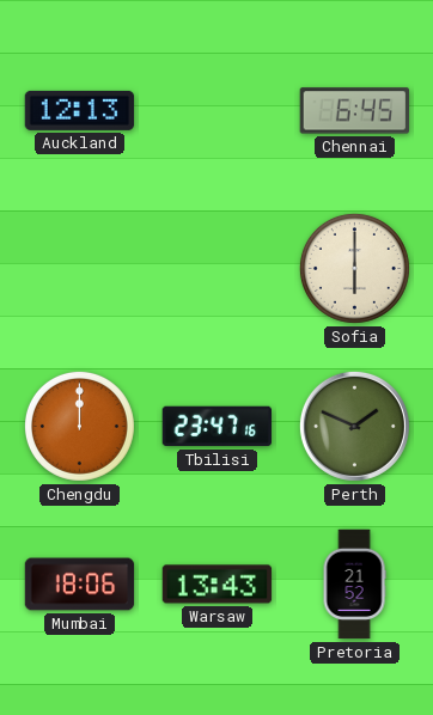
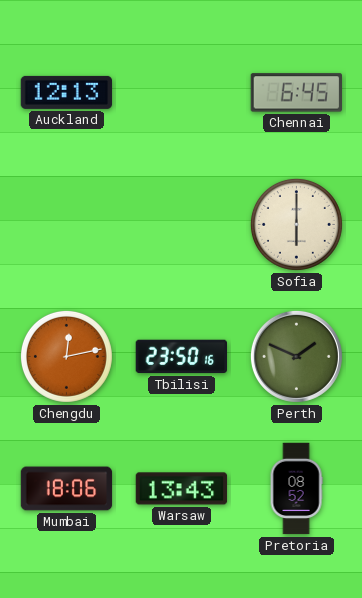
Chengdu: 12:00 -> 12:13 (66, 356)
Tbilisi: 23:47 -> 23:50 (181, 357)
Pretoria: 21:52 -> 08:52 (296, 489)
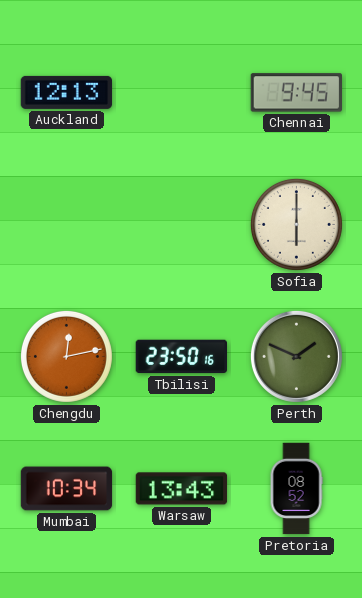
Chennai: 6:45 -> 9:45 (296, 93)
Mumbai: 18:06 -> 10:34 (67, 489)
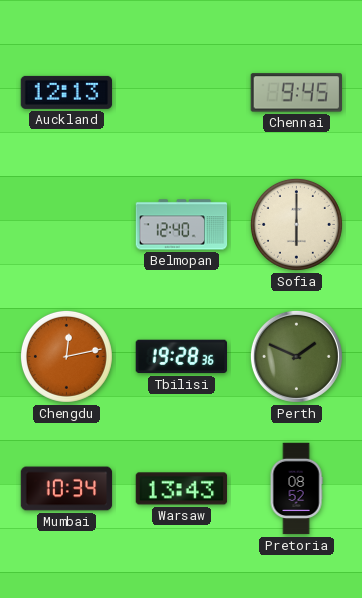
Belmopan: none -> 12:40 (182, 225)
Tbilisi: 23:50 -> 19:28 (181, 357)
